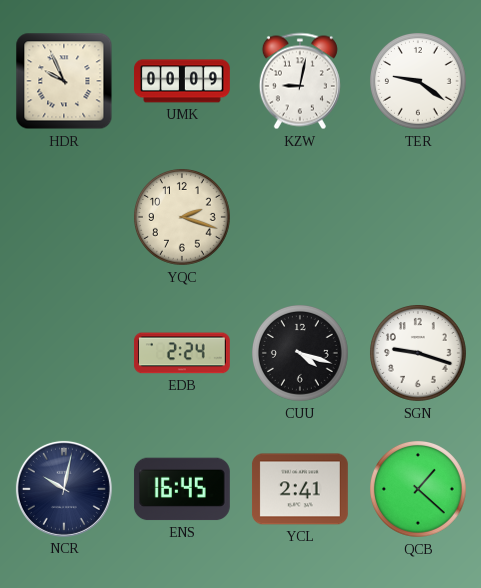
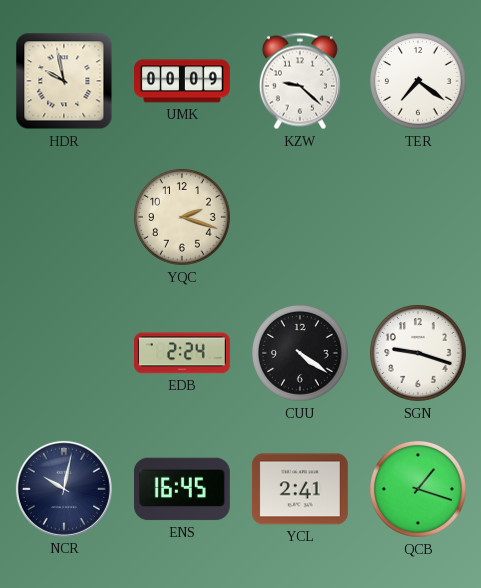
HDR: 9:56 -> 9:58 (64, 81)
KZW: 9:02 -> 9:22 (300, 81)
TER: 9:21 -> 7:21 (419, 82)
CUU: 4:18 -> 4:21 (301, 354)
QCB: 1:22 -> 1:18 (419, 490)
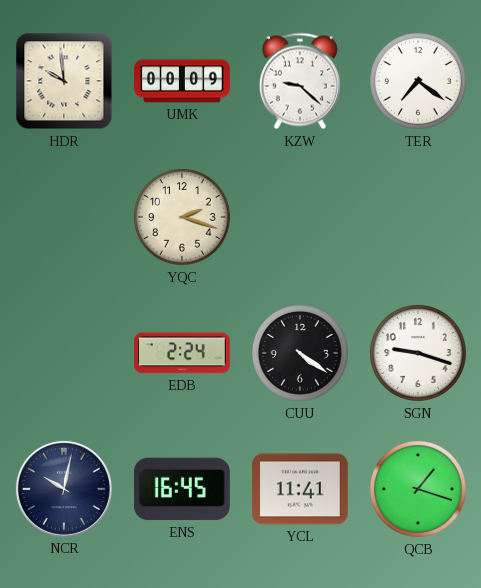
HDR: 9:58 -> 9:59 (64, 81)
YCL: 2:41 -> 11:41 (300, 489)
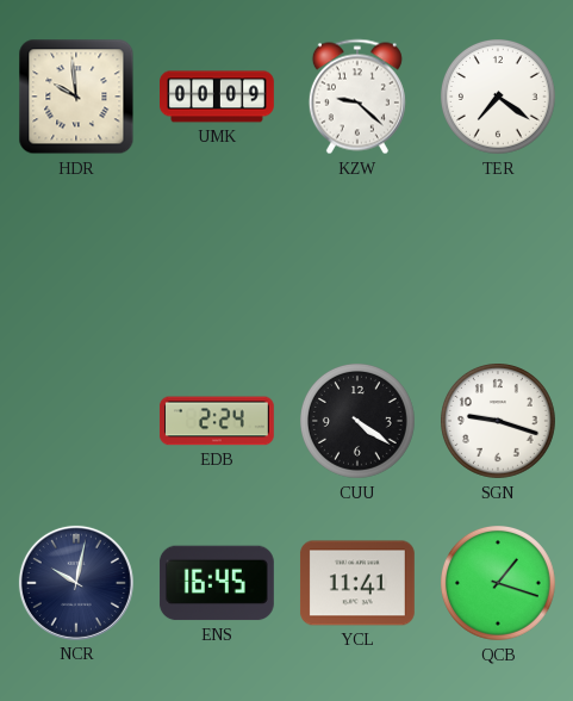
YQC: 2:18 -> none (183, 218)
